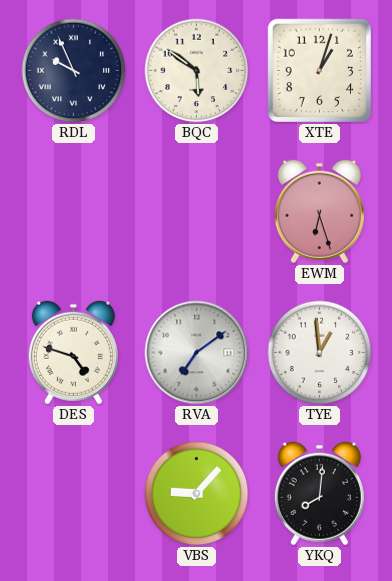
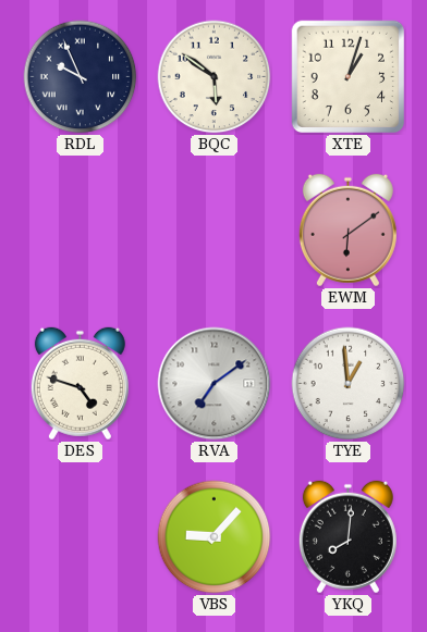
EWM: 6:27 -> 6:09 (347, 231)
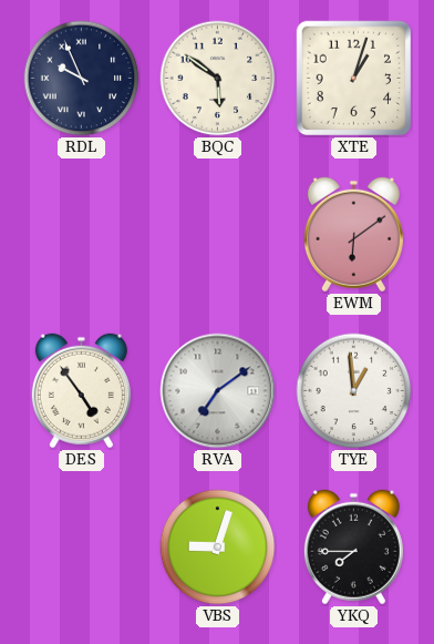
DES: 4:48 -> 4:54 (81, 391)
VBS: 9:07 -> 9:03 (218, 548)
YKQ: 8:01 -> 7:45 (353, 548)
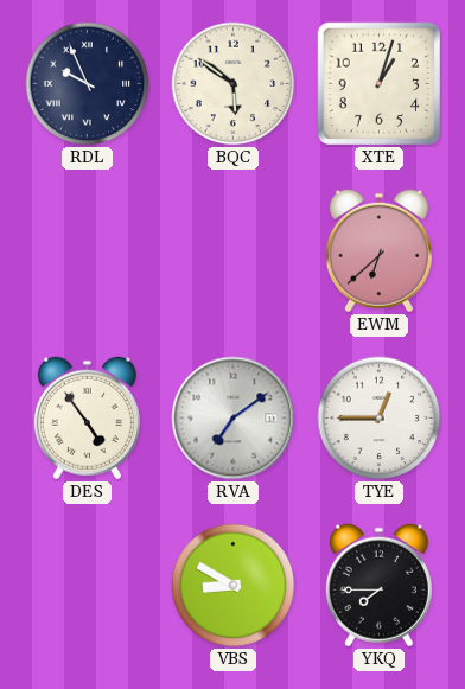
EWM: 6:09 -> 6:38 (378, 251)
TYE: 12:59 -> 12:45 (380, 419)
VBS: 9:03 -> 8:50 (234, 586)
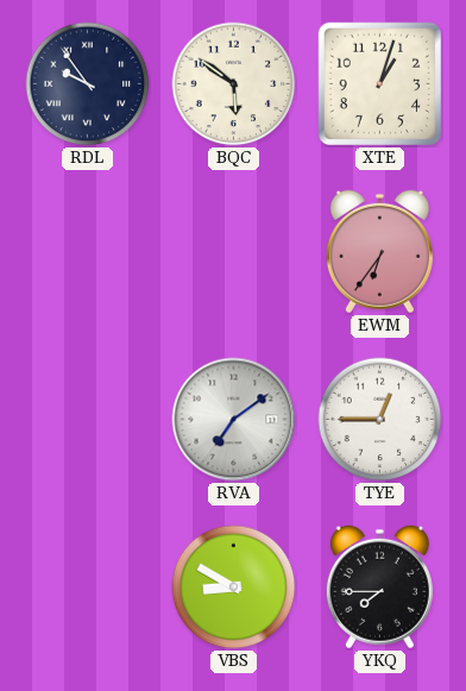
RDL: 9:56 -> 9:54 (88, 84)
EWM: 6:38 -> 6:36 (379, 252)
DES: 4:54 -> none (87, 419)
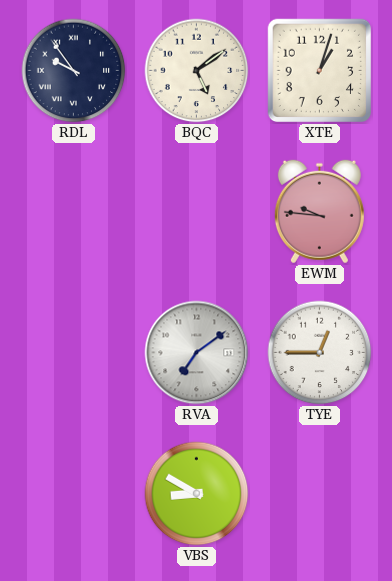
BQC: 5:51 -> 5:09 (197, 71)
EWM: 6:36 -> 9:46 (319, 212)
YKQ: 7:45 -> none (379, 588)
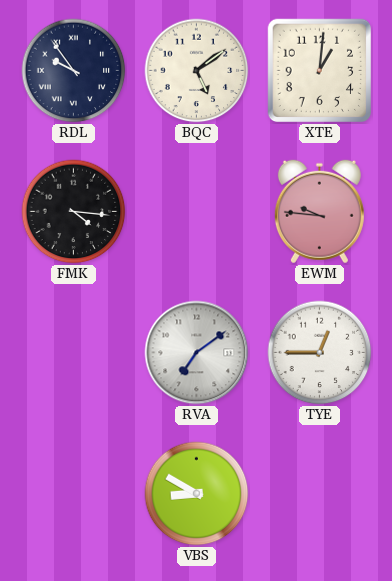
XTE: 1:03 -> 1:01 (320, 71)
FMK: none -> 4:16 (74, 212)
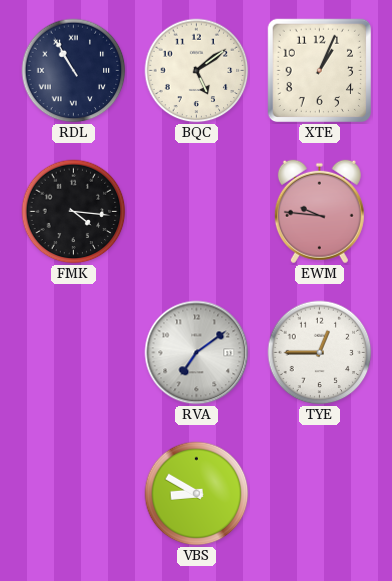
RDL: 9:54 -> 10:55 (74, 71)
XTE: 1:01 -> 1:04 (320, 71)
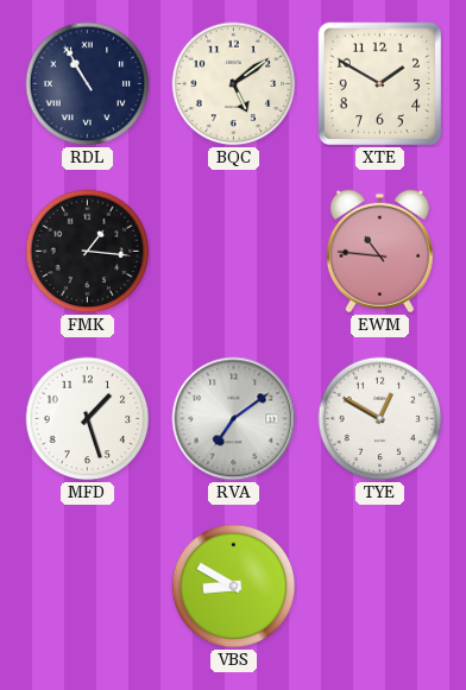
XTE: 1:04 -> 1:50 (380, 84)
FMK: 4:16 -> 1:16 (88, 252)
EWM: 9:46 -> 10:46 (379, 252)
MFD: none -> 1:27 (88, 419)
TYE: 12:45 -> 12:50 (380, 419)
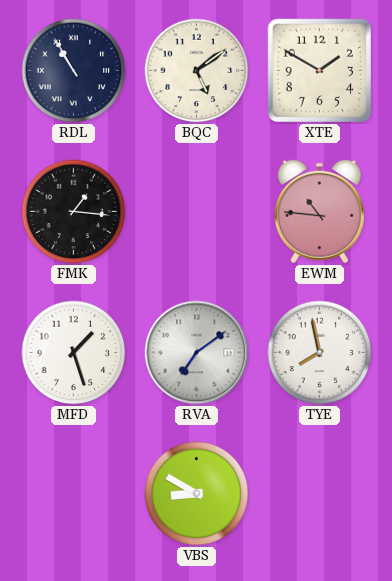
TYE: 12:50 -> 7:58 (320, 353)
